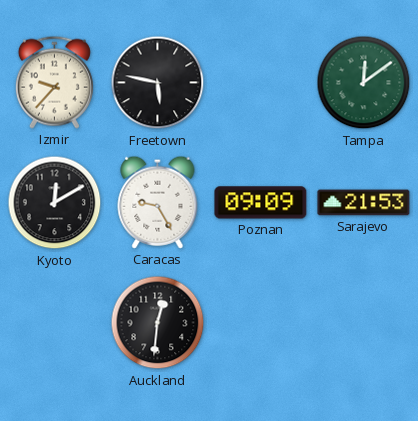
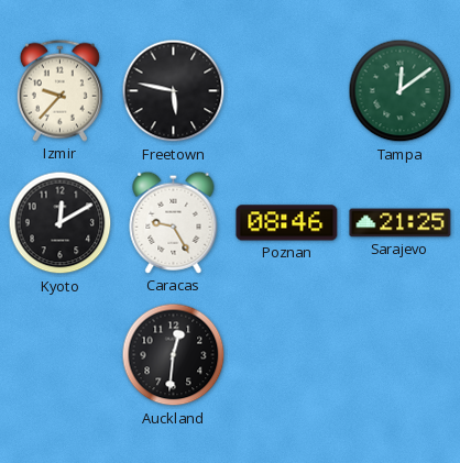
Poznan: 09:09 -> 08:46 (287, 223)
Sarajevo: 21:53 -> 21:25 (401, 223)
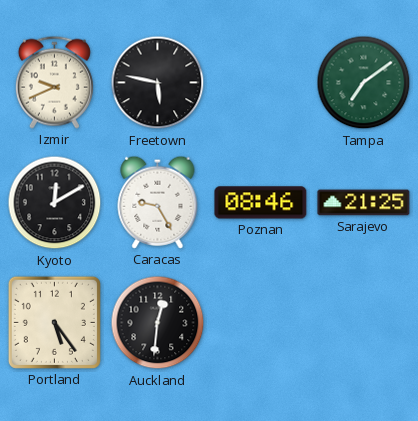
Izmir: 9:37 -> 9:41 (54, 82)
Tampa: 12:09 -> 7:09 (364, 83)
Portland: none -> 5:24 (54, 322)
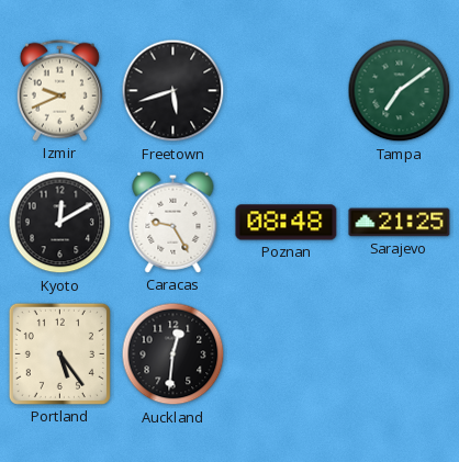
Freetown: 5:47 -> 5:42 (173, 91)
Poznan: 08:46 -> 08:48 (287, 223)
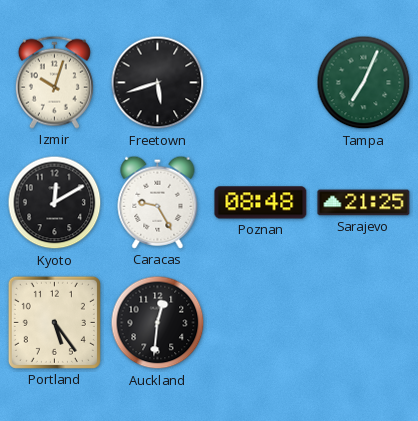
Izmir: 9:41 -> 10:03 (54, 82)
Tampa: 7:09 -> 7:04 (364, 83)
